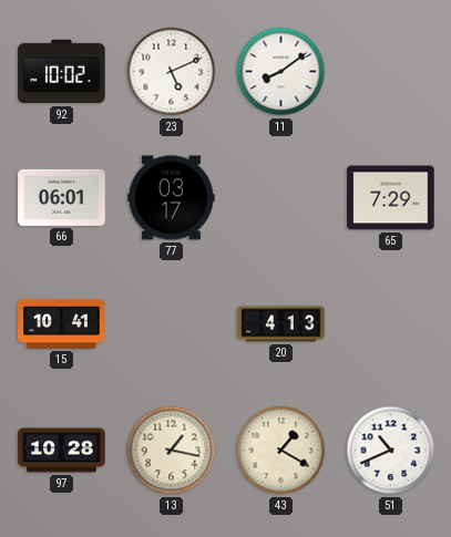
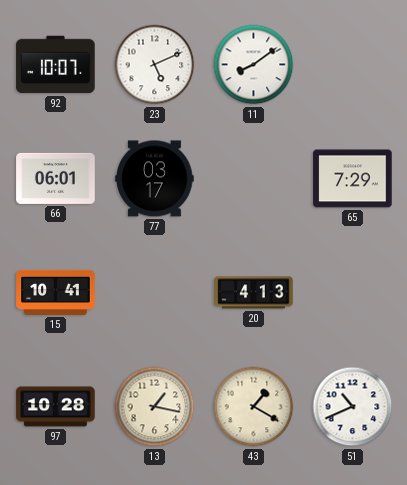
92: 10:02 -> 10:07 (56, 65)
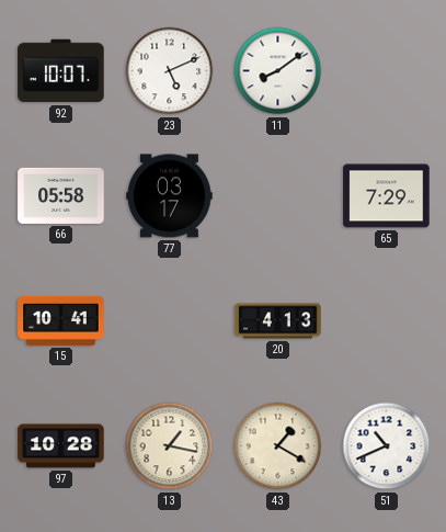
66: 06:01 -> 05:58 (61, 195)
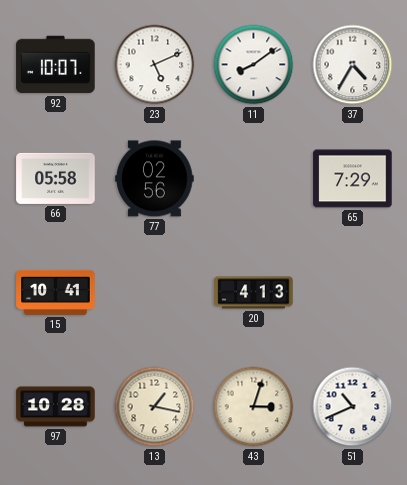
37: none -> 4:35 (353, 65)
77: 03:17 -> 02:56 (155, 179)
43: 1:20 -> 3:03 (254, 407)
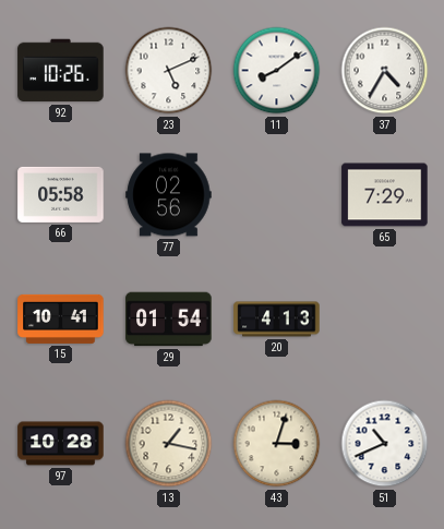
92: 10:07 -> 10:26 (61, 71)
29: none -> 01:54 (169, 320)
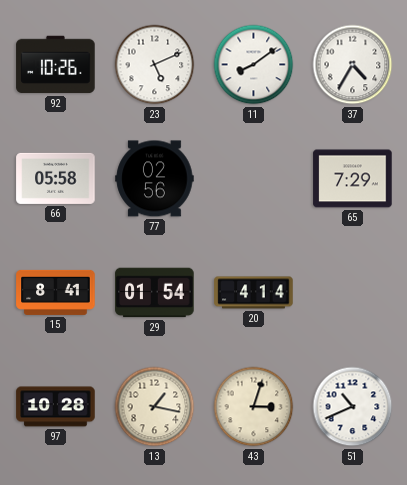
15: 10:41 -> 8:41 (56, 292)
20: 4:13 -> 4:14 (254, 293)
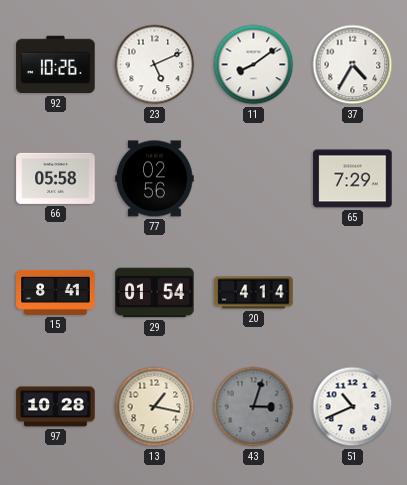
43 dial: cream -> grey (254, 407)
